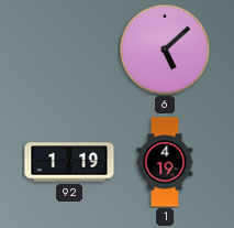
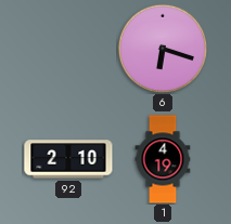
6: 5:08 -> 6:18 (163, 49)
92: 1:19 -> 2:10 (68, 159)
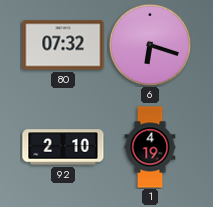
80: none -> 07:32 (63, 45)
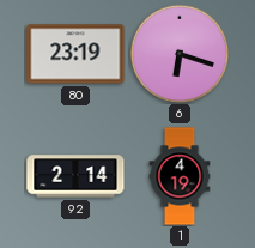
80: 07:32 -> 23:19 (75, 54)
92: 2:10 -> 2:14 (75, 176)
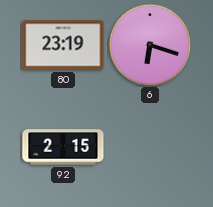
92: 2:14 -> 2:15 (63, 147)
1: 4:19 -> none (180, 176)
